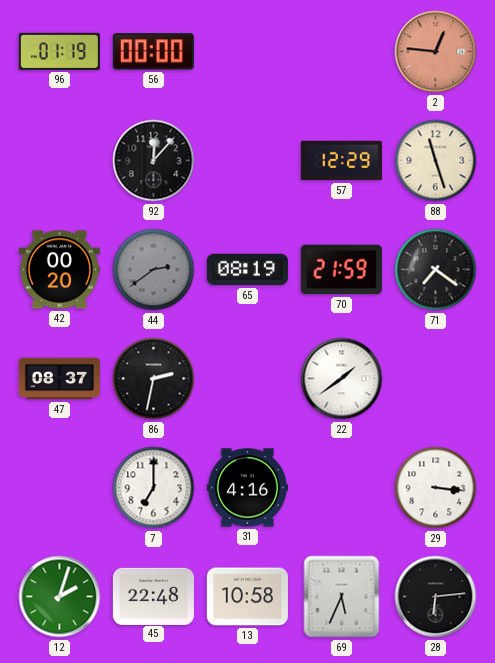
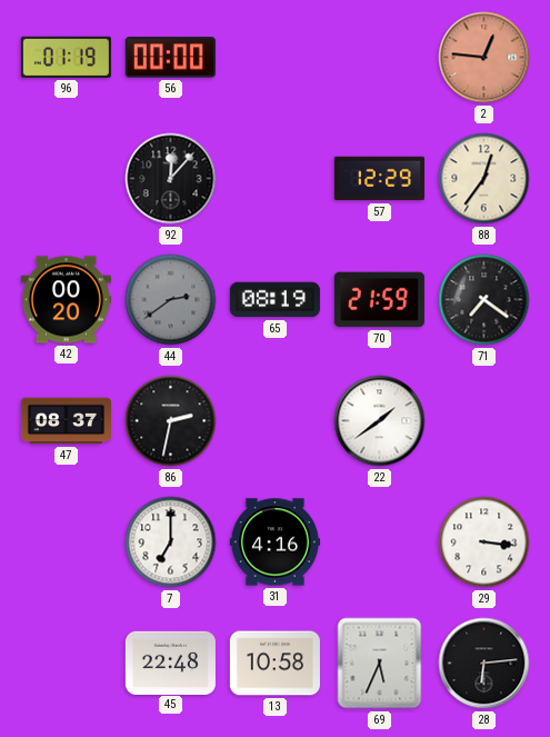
88: 11:27 -> 12:36 (484, 179)
12: 2:03 -> none (60, 597)
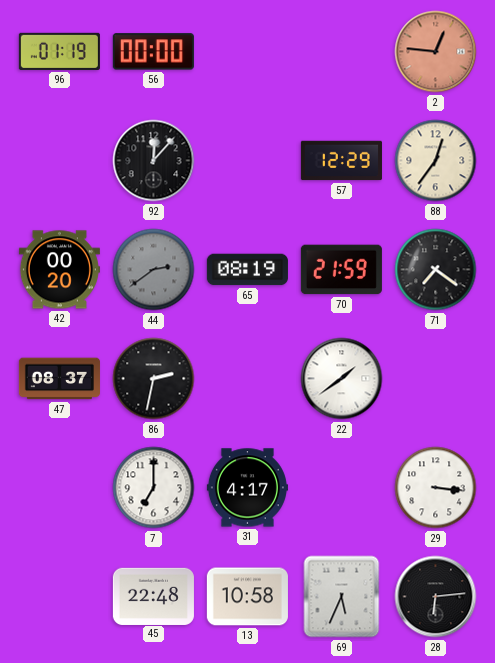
31: 4:16 -> 4:17 (247, 488)
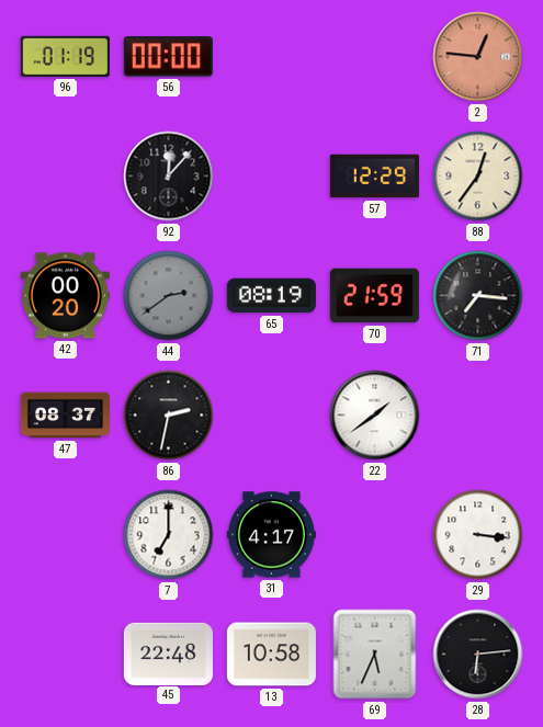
71: 7:21 -> 7:16 (478, 296)
